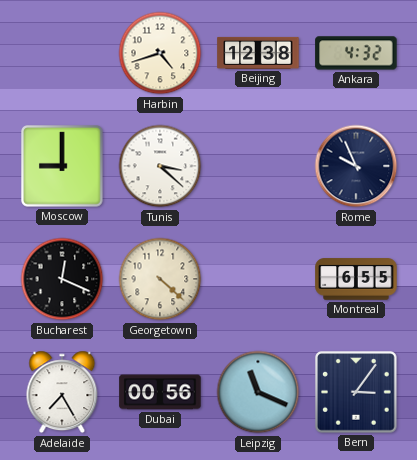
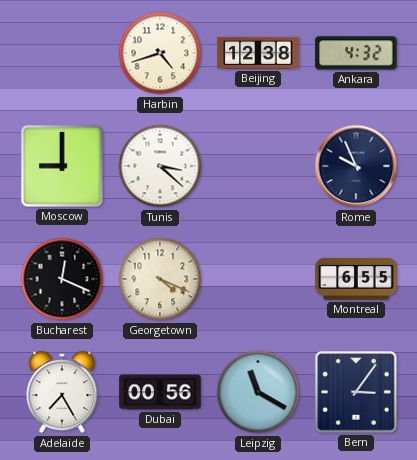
Georgetown: 4:22 -> 4:19 (160, 279)
Leipzig: 11:19 -> 11:20 (258, 392)
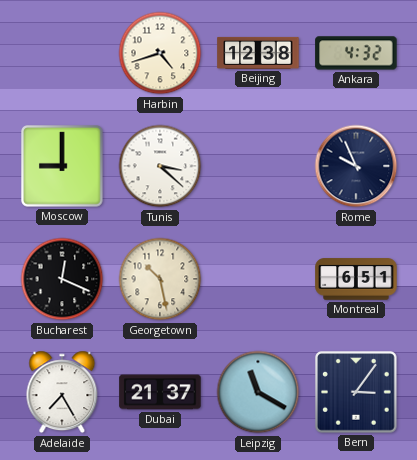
Georgetown: 4:19 -> 10:28 (160, 279)
Montreal: 6:55 -> 6:51 (356, 279)
Dubai: 00:56 -> 21:37 (160, 392)
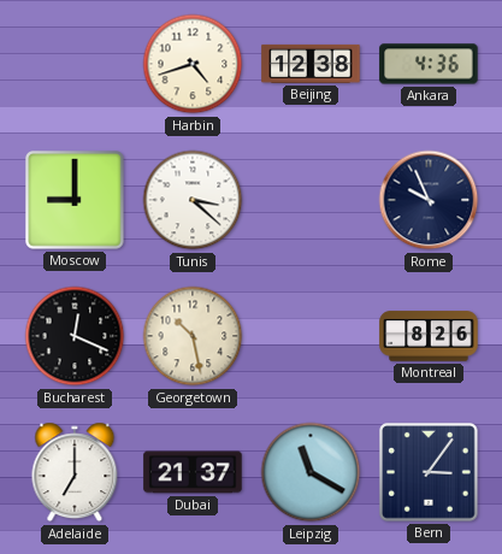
Ankara: 4:32 -> 4:36 (429, 64)
Montreal: 6:51 -> 8:26 (429, 336)
Adelaide: 7:25 -> 7:00 (75, 472)
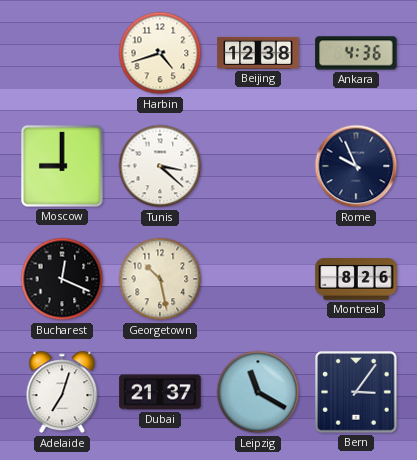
Adelaide: 7:00 -> 7:03 (62, 392)
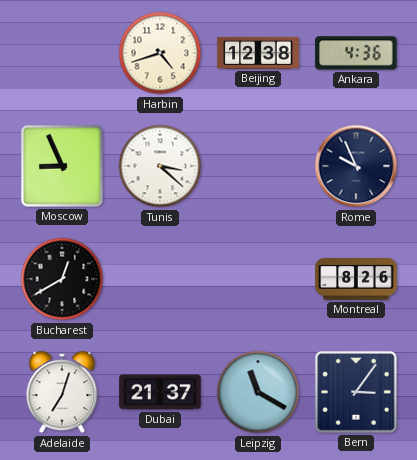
Moscow: 9:00 -> 8:56 (63, 167)
Bucharest: 12:19 -> 12:40 (62, 279)
Georgetown: 10:28 -> none (160, 279)
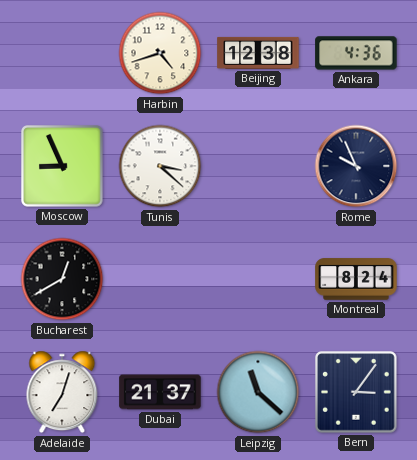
Montreal: 8:26 -> 8:24 (356, 279)
Leipzig: 11:20 -> 11:22 (258, 392)
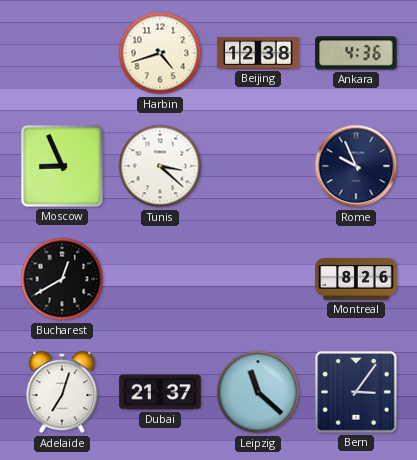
Montreal: 8:24 -> 8:26 (356, 279)
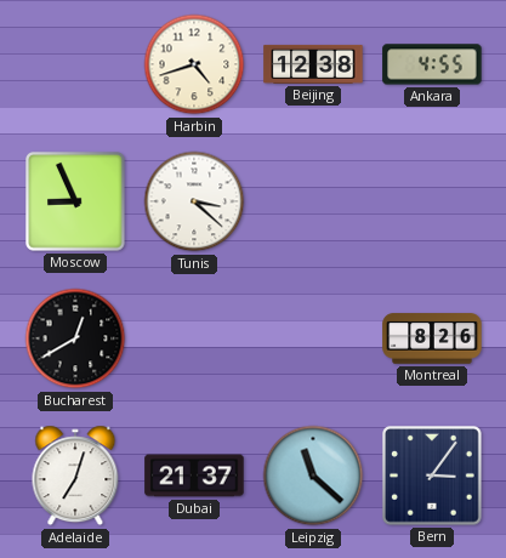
Ankara: 4:36 -> 4:55 (432, 64)
Rome: 9:56 -> none (356, 166)
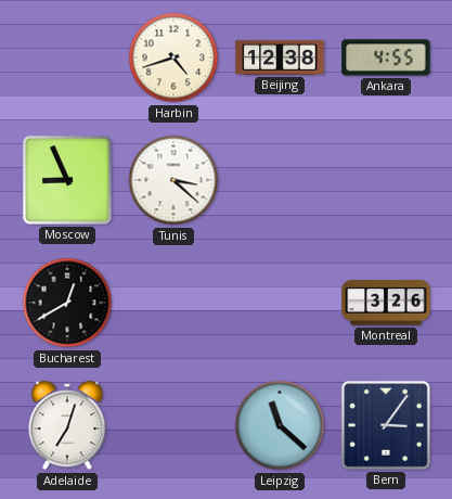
Montreal: 8:26 -> 3:26 (386, 303)
Dubai: 21:37 -> none (194, 476)
